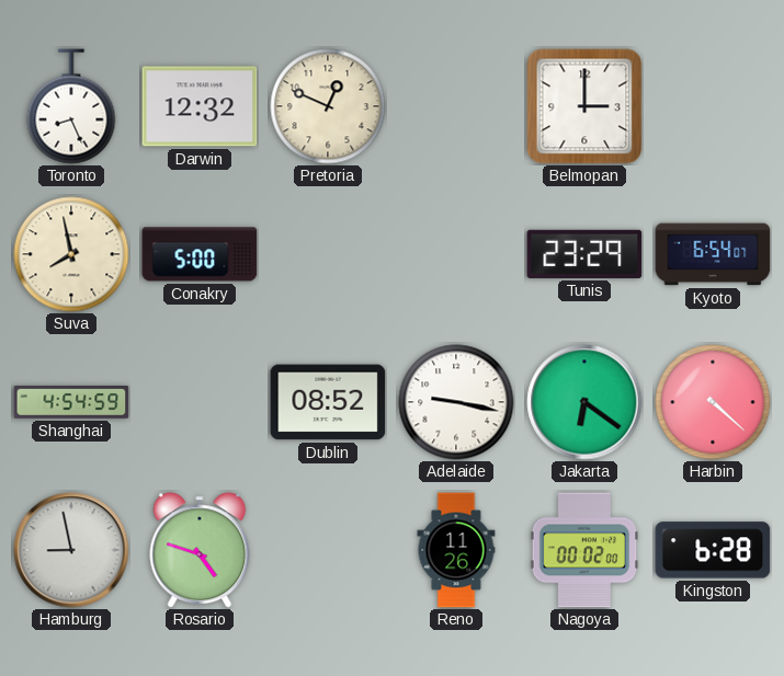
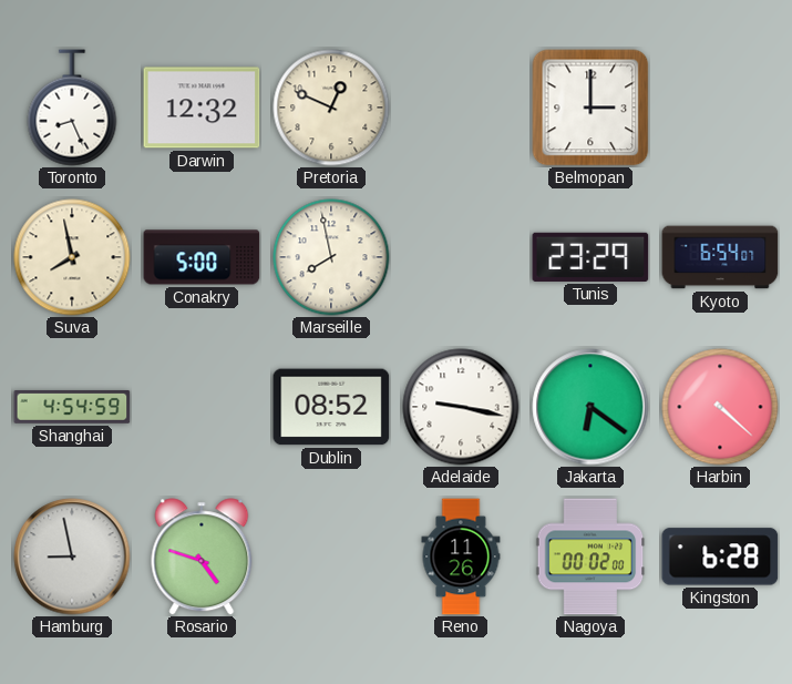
Marseille: none -> 7:58 (331, 257)
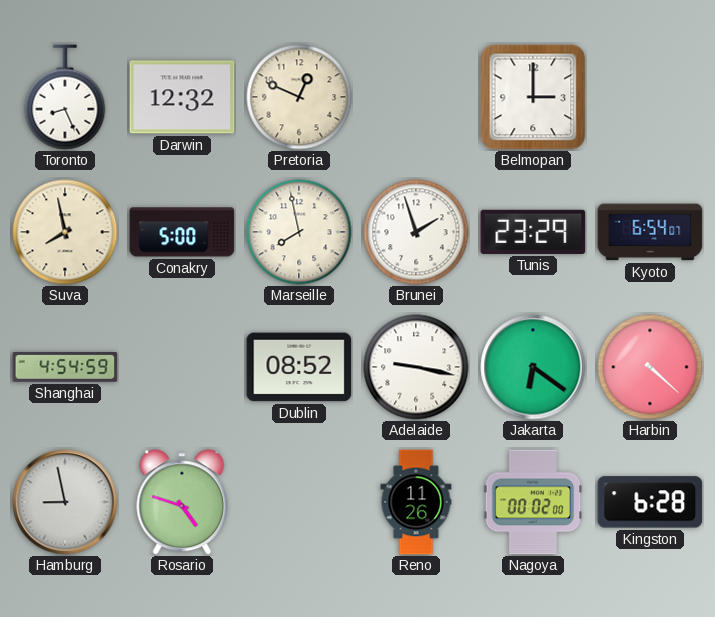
Brunei: none -> 1:57 (416, 232)
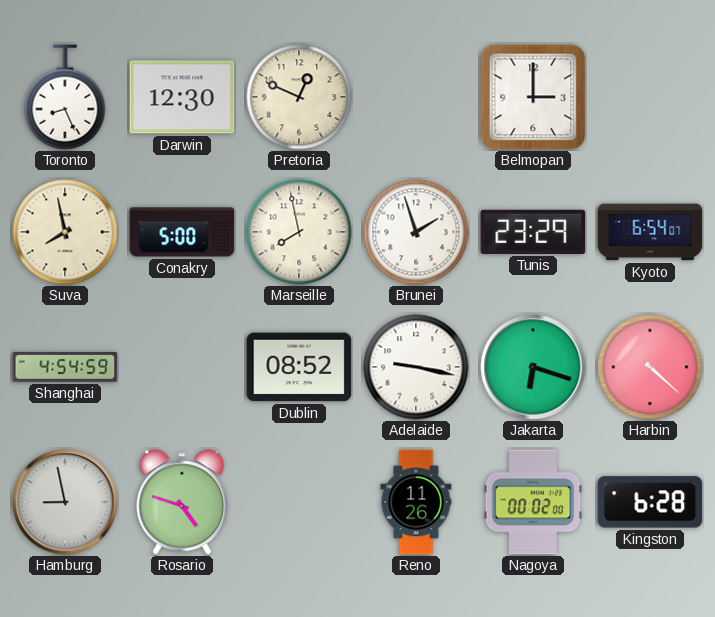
Darwin: 12:32 -> 12:30 (182, 97)
Jakarta: 6:21 -> 6:18 (533, 367)
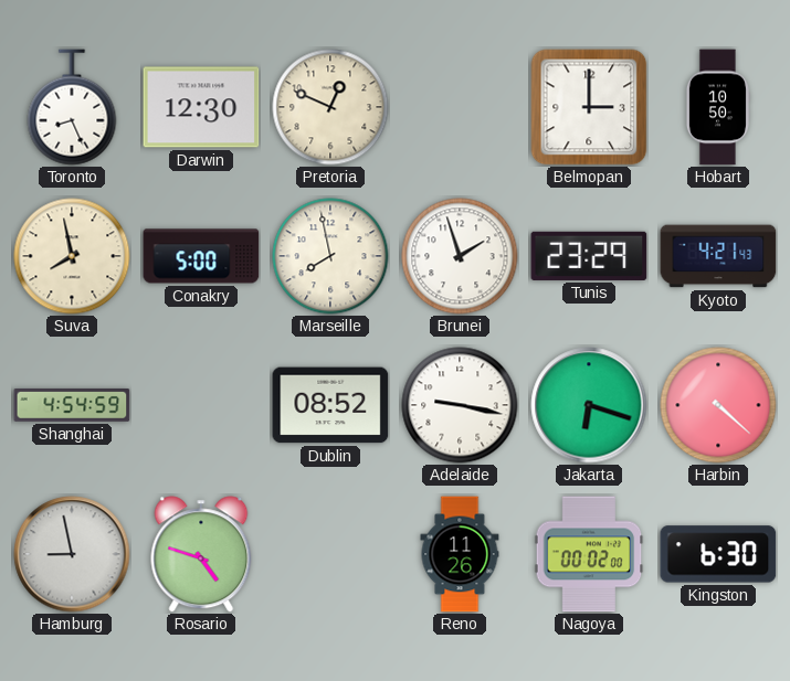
Hobart: none -> 10:50 (717, 107)
Kyoto: 6:54 -> 4:21 (718, 256)
Kingston: 6:28 -> 6:30 (718, 554)
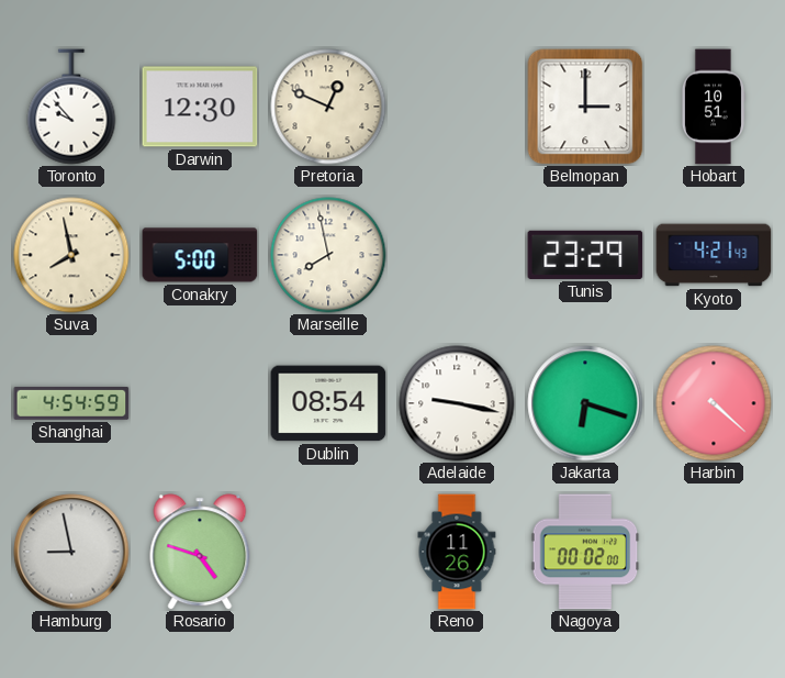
Toronto: 8:26 -> 9:53 (71, 107)
Hobart: 10:50 -> 10:51 (713, 107)
Brunei: 1:57 -> none (460, 256)
Dublin: 08:52 -> 08:54 (328, 403)
Kingston: 6:30 -> none (718, 554)
